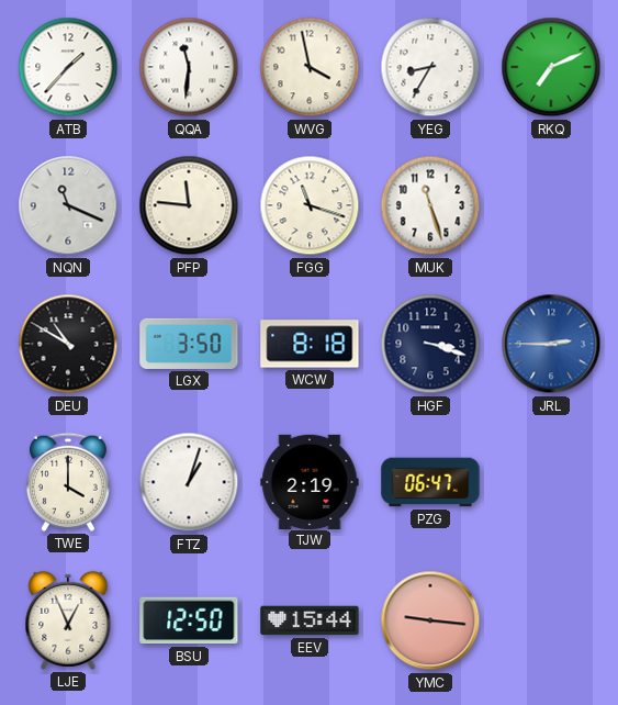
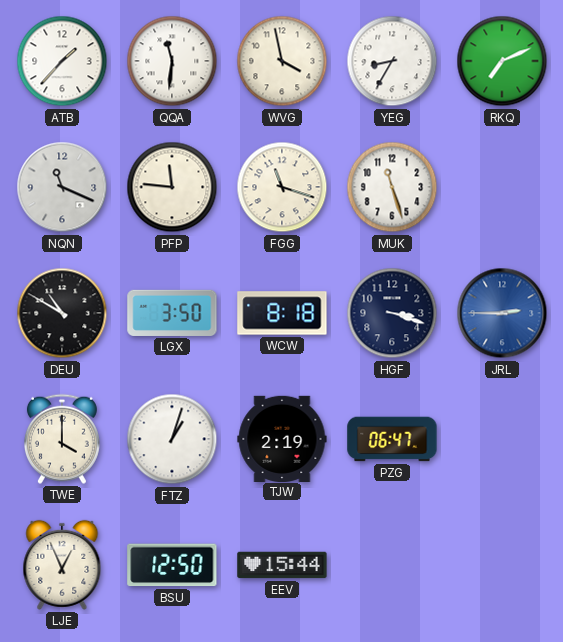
YMC: 9:16 -> none (430, 620)
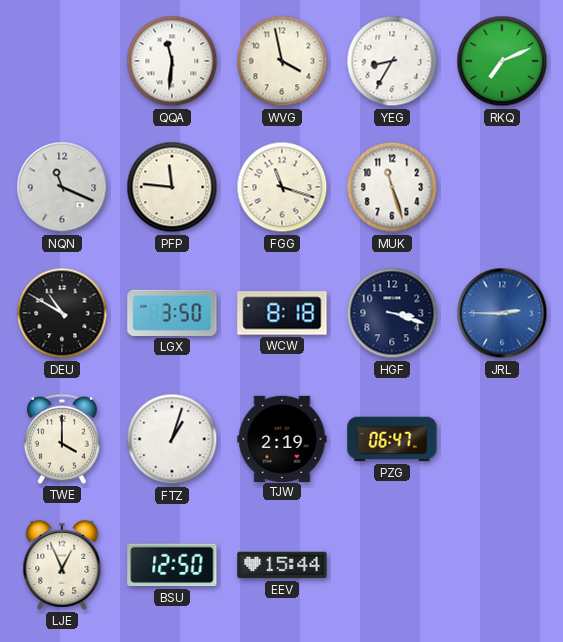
ATB: 1:37 -> none (62, 61)
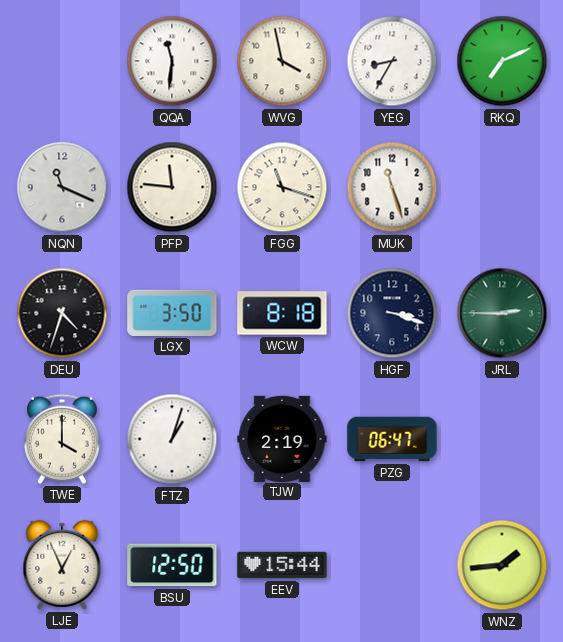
DEU: 10:50 -> 4:33 (62, 313)
JRL dial: blue -> green (502, 313)
WNZ: none -> 1:44 (502, 565)
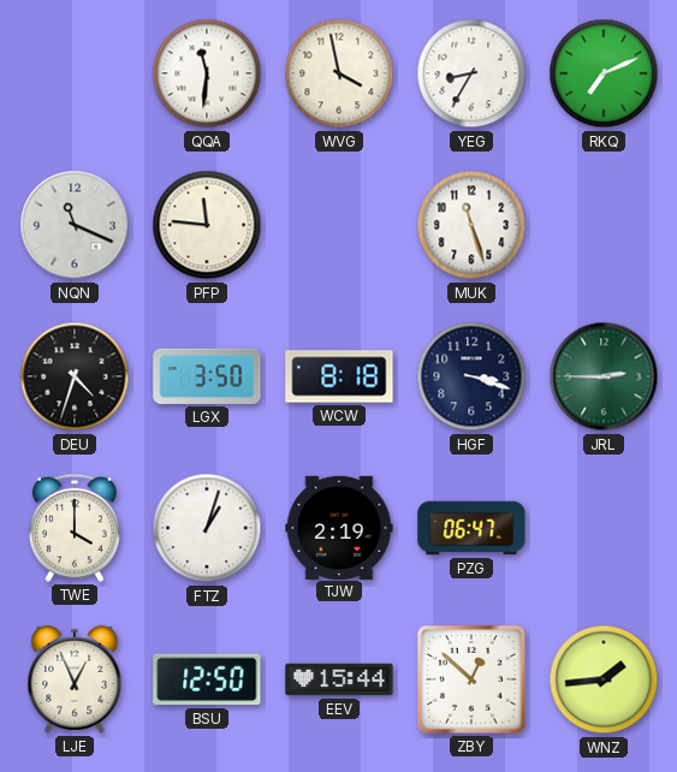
FGG: 11:18 -> none (282, 187)
ZBY: none -> 12:52 (471, 679)
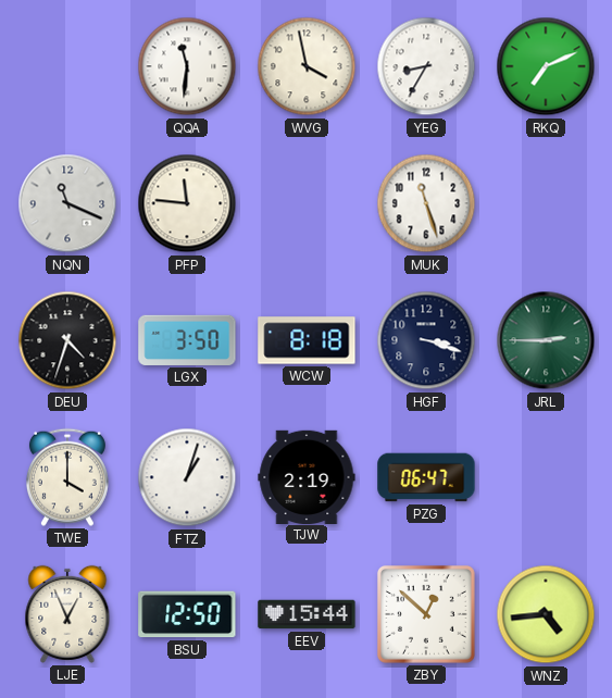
WNZ: 1:44 -> 4:44 (546, 614)
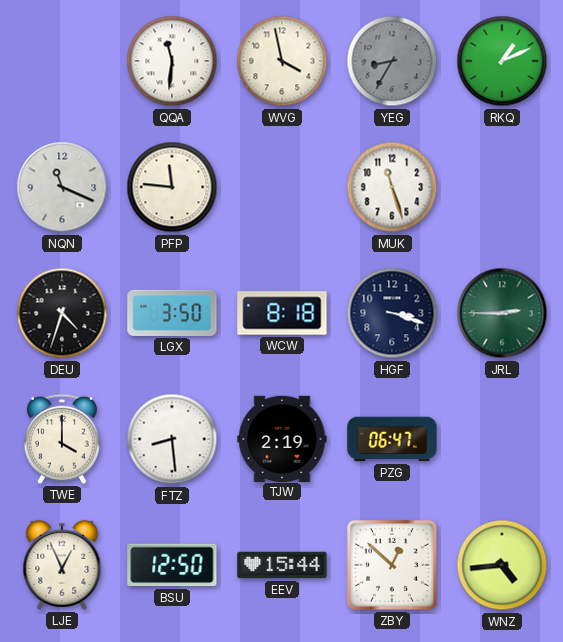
YEG dial: white -> grey (392, 61)
RKQ: 7:11 -> 1:11 (502, 61)
FTZ: 1:03 -> 8:29 (172, 439)
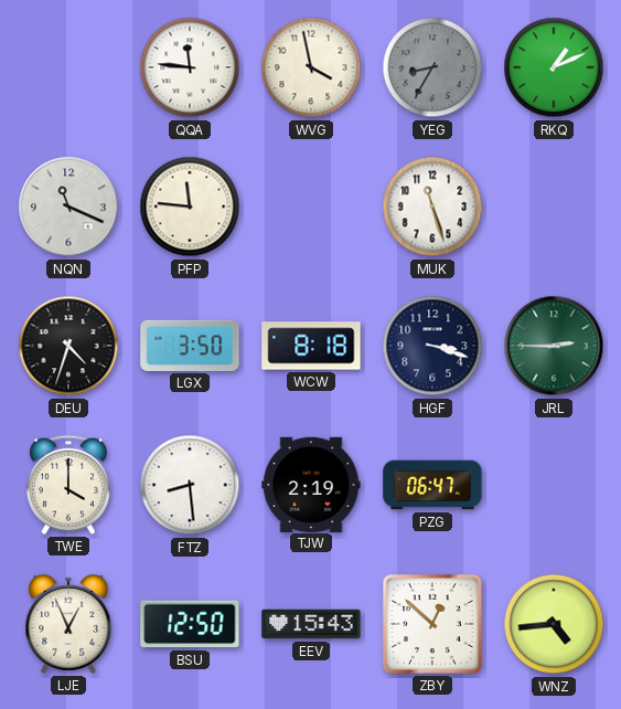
QQA: 11:31 -> 11:46 (190, 67)
EEV: 15:44 -> 15:43 (311, 624)
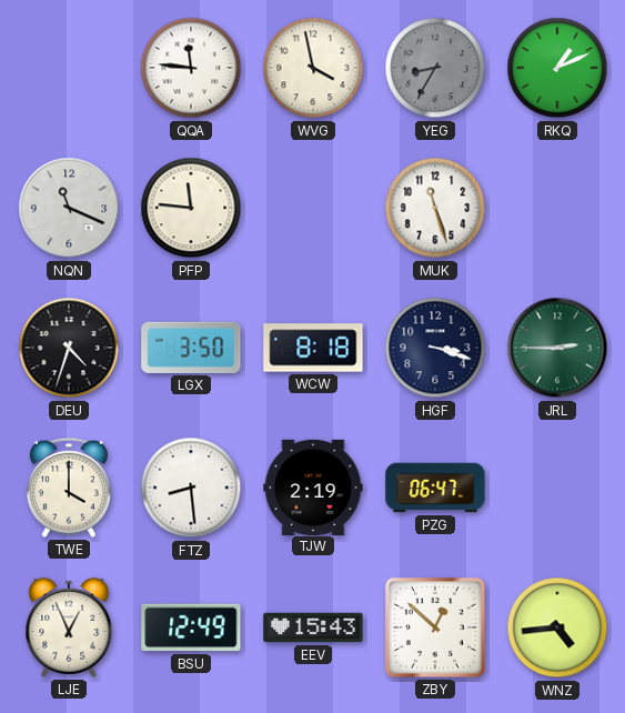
BSU: 12:50 -> 12:49 (191, 627)
